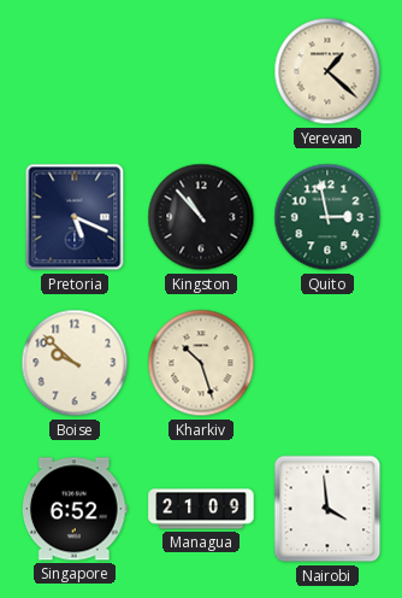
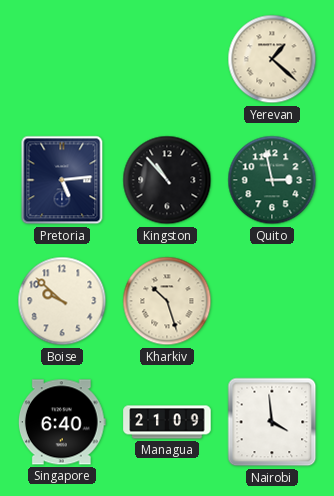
Pretoria: 5:19 -> 5:14 (62, 180)
Singapore: 6:52 -> 6:40 (62, 422)
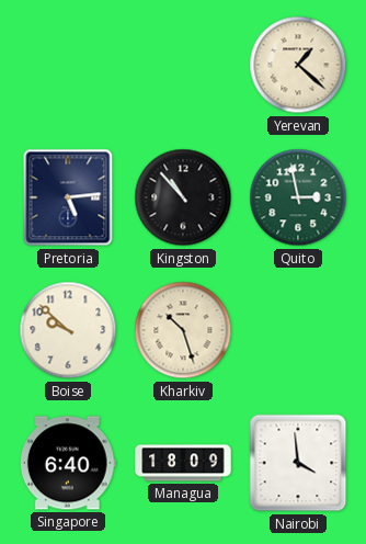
Managua: 21:09 -> 18:09 (183, 463)
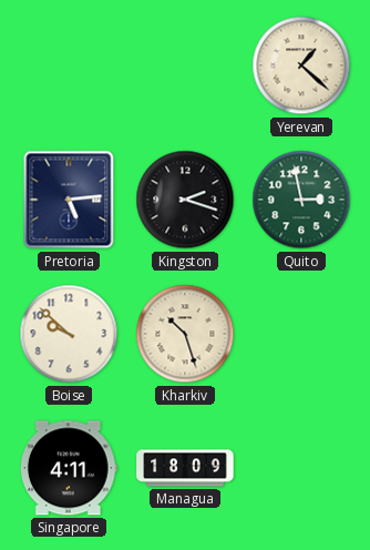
Kingston: 10:53 -> 2:18 (185, 200)
Singapore: 6:40 -> 4:11 (69, 468)
Nairobi: 3:59 -> none (298, 463)
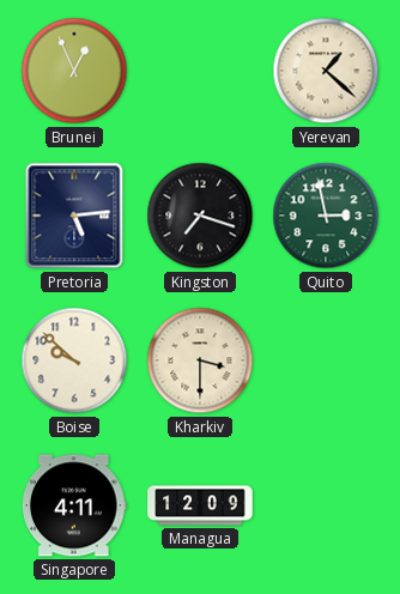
Brunei: none -> 12:56 (74, 71)
Kingston: 2:18 -> 7:18 (200, 216)
Kharkiv: 10:27 -> 3:30 (200, 360)
Managua: 18:09 -> 12:09 (200, 505)
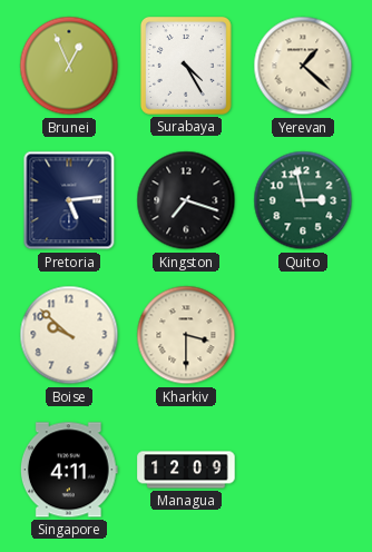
Surabaya: none -> 4:25 (186, 67)
